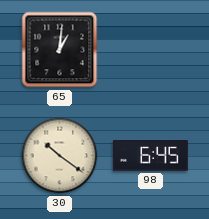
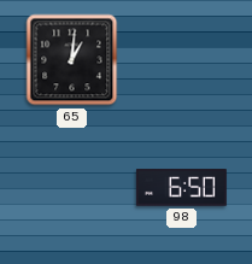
30: 10:21 -> none (60, 156)
98: 6:45 -> 6:50 (181, 188)
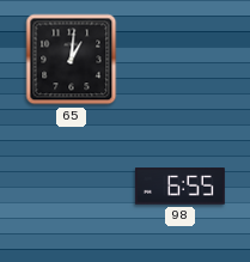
98: 6:50 -> 6:55 (179, 187)
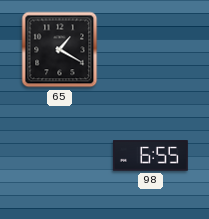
65: 1:01 -> 1:20 (60, 50)
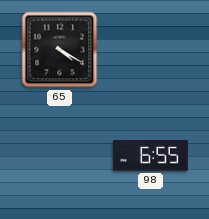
65: 1:20 -> 4:20 (60, 50)
